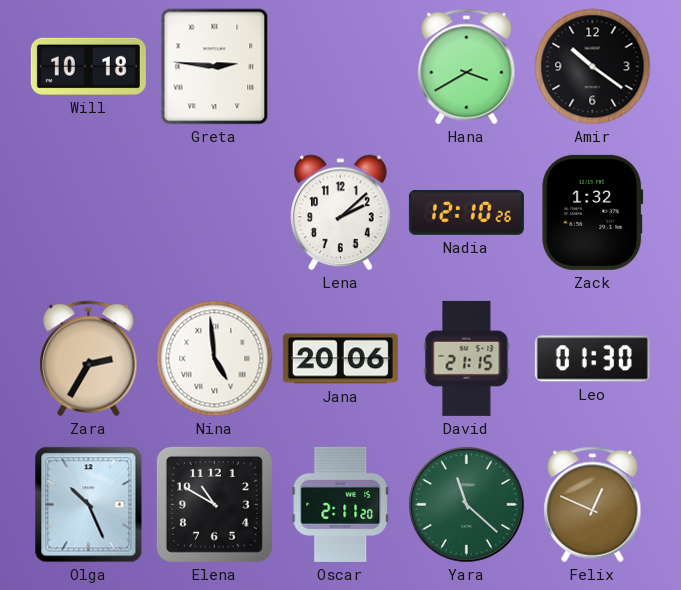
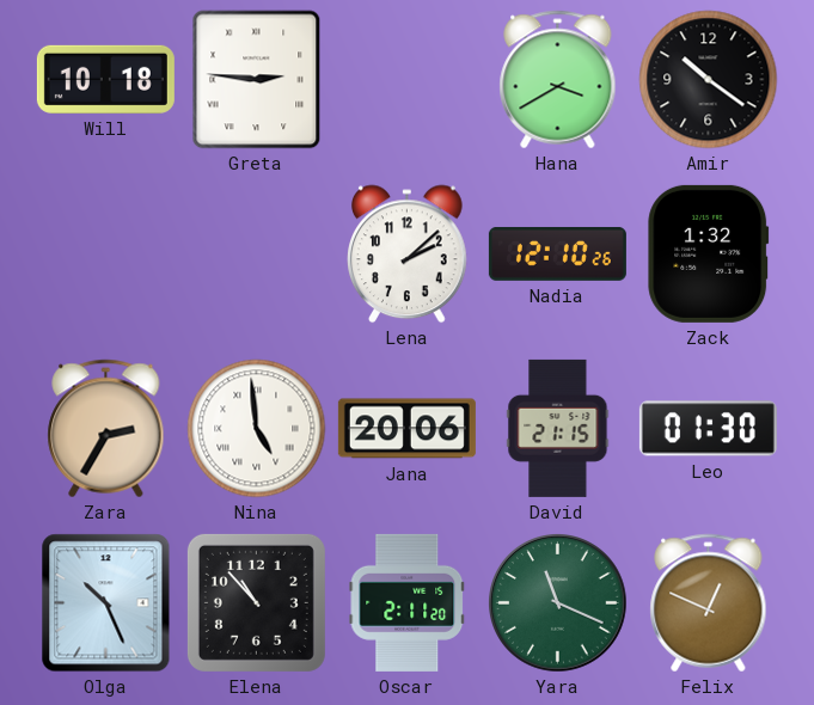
Elena: 10:50 -> 10:53 (256, 602)
Yara: 11:22 -> 11:19 (558, 603)
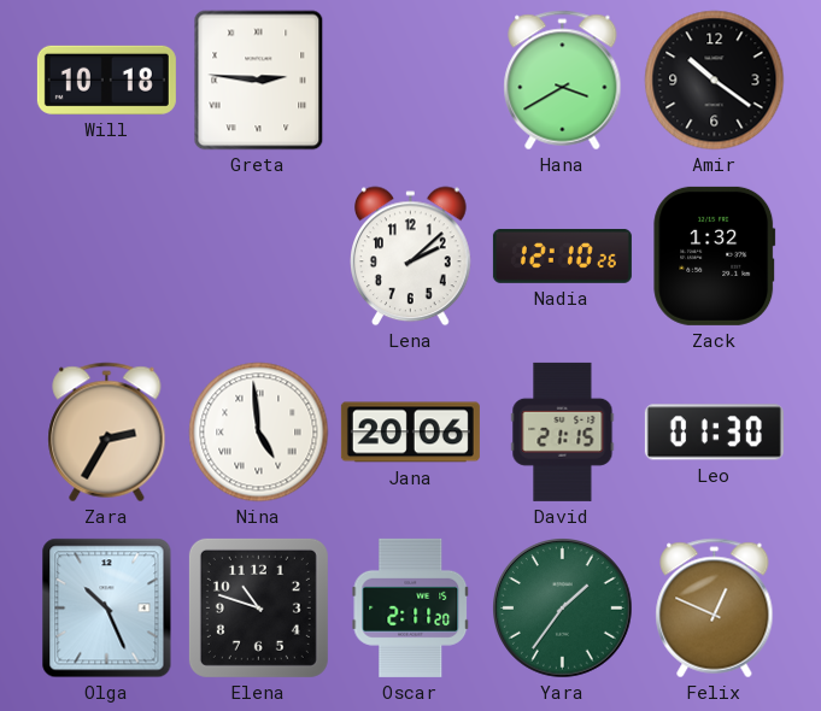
Elena: 10:53 -> 10:48 (258, 607)
Yara: 11:19 -> 1:36 (563, 609)
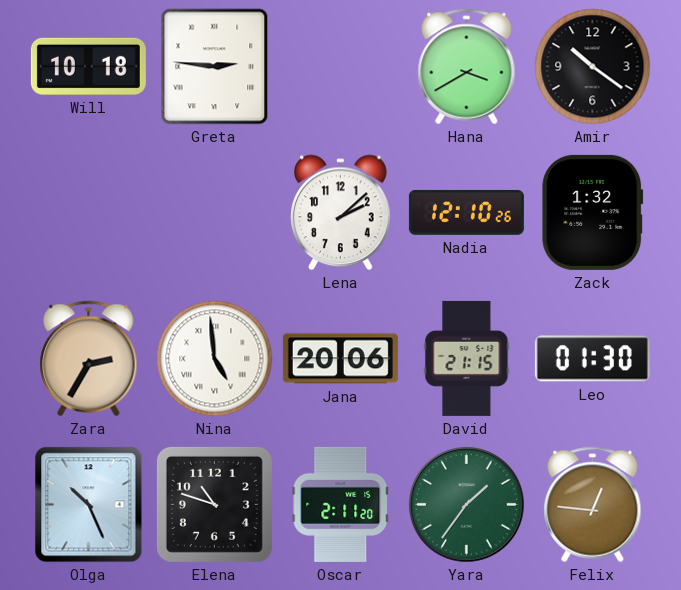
Felix: 12:49 -> 12:46 (593, 505)
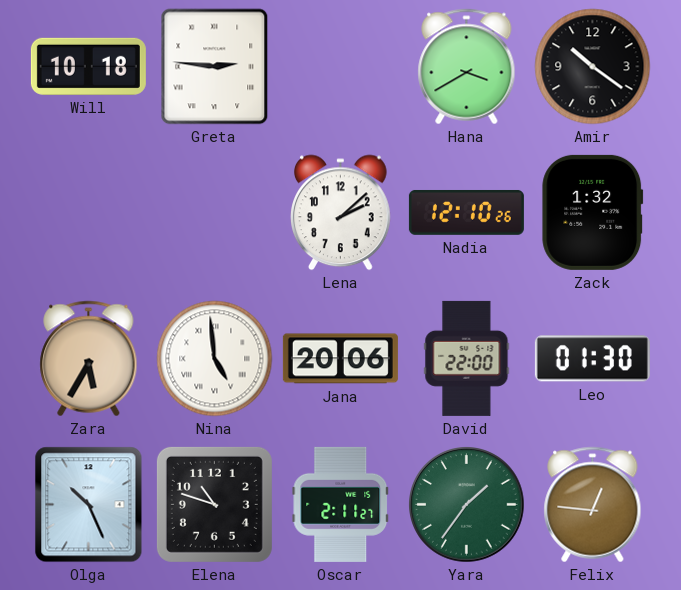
Zara: 2:35 -> 5:35 (89, 359)
David: 21:15 -> 22:00 (467, 358)
Oscar: 2:11:20 -> 2:11:27 (341, 504)
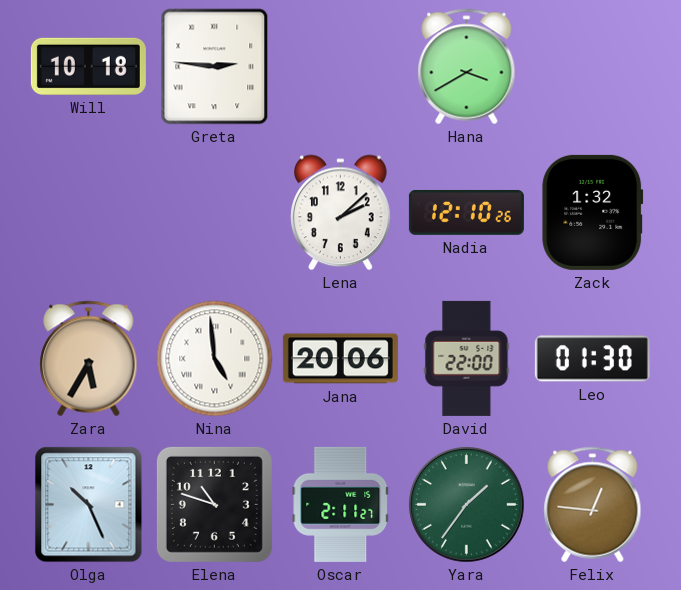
Amir: 10:21 -> none (593, 67)
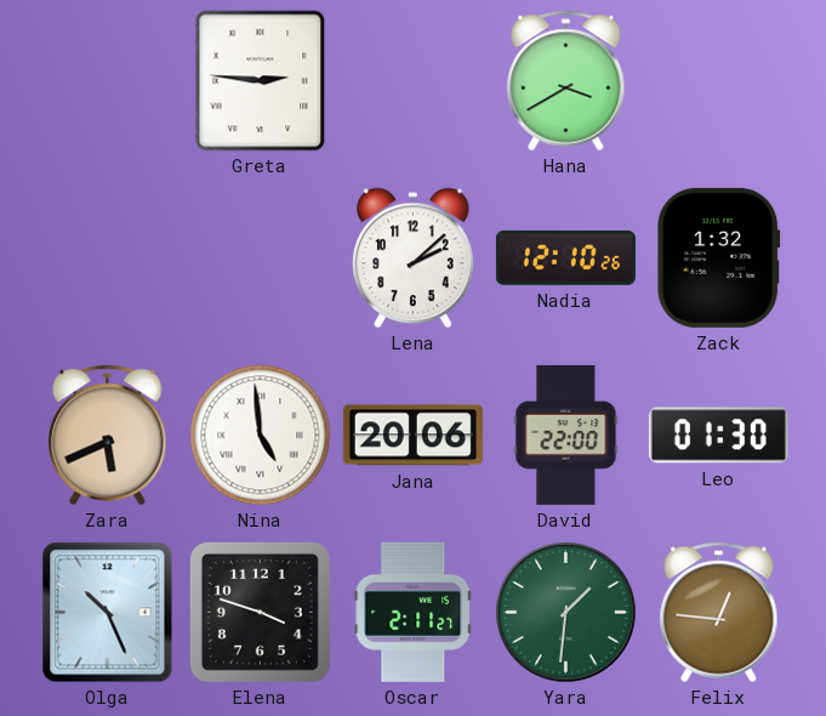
Will: 10:18 -> none (88, 66)
Zara: 5:35 -> 5:41 (108, 436)
Elena: 10:48 -> 3:48 (260, 612)
Yara: 1:36 -> 1:31 (566, 613)
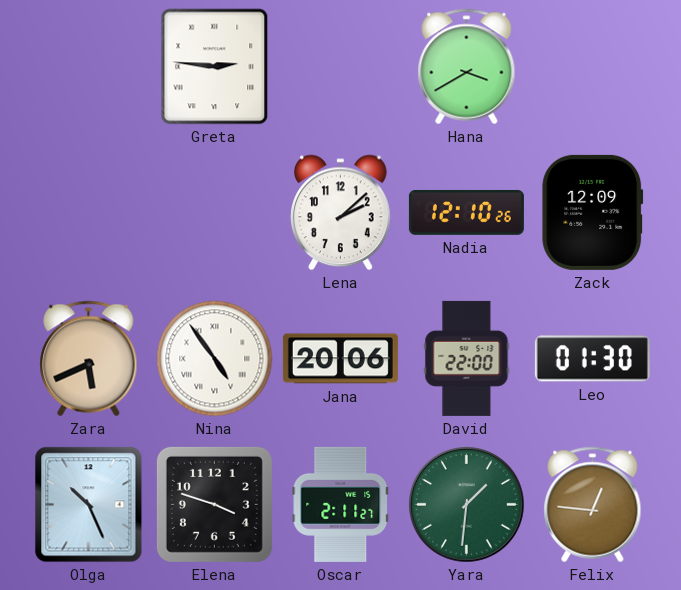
Zack: 1:32 -> 12:09 (593, 212)
Nina: 4:59 -> 4:54 (215, 359)
